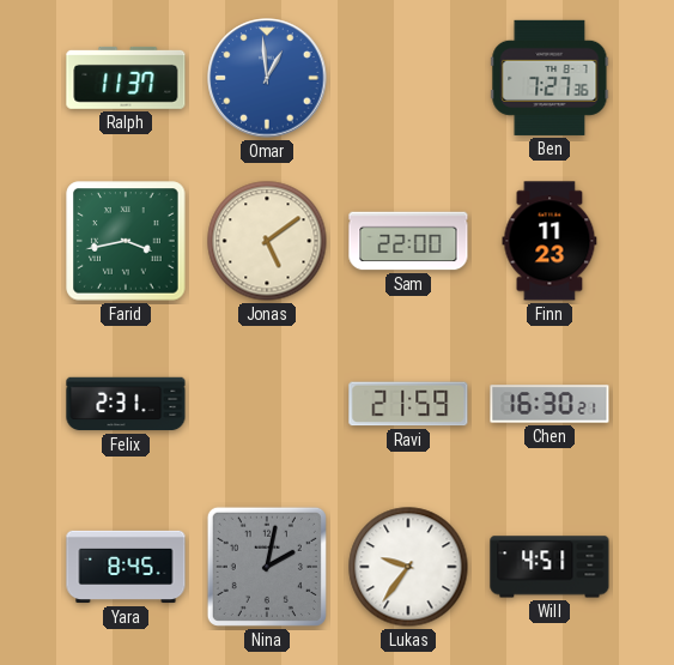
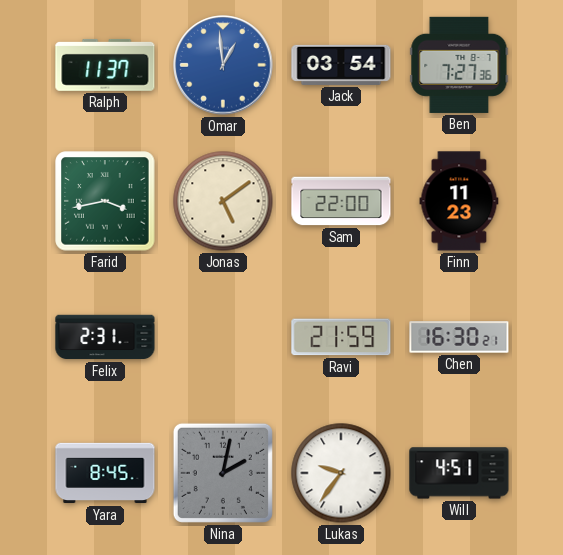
Jack: none -> 03:54 (341, 65)
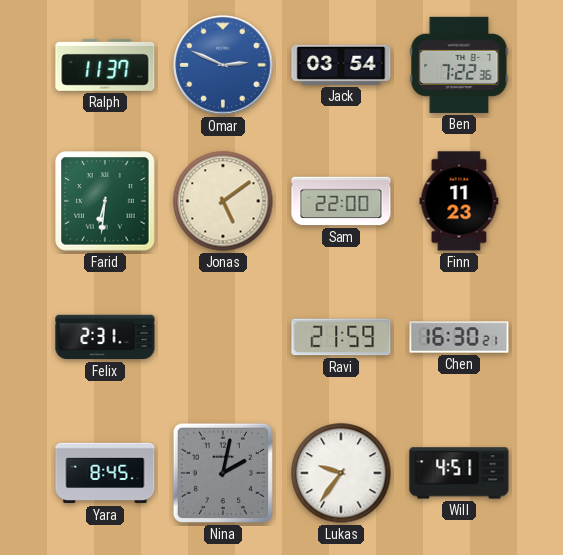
Omar: 12:59 -> 2:49 (223, 65)
Ben: 7:27 -> 7:22 (459, 65)
Farid: 3:43 -> 6:31 (105, 201)
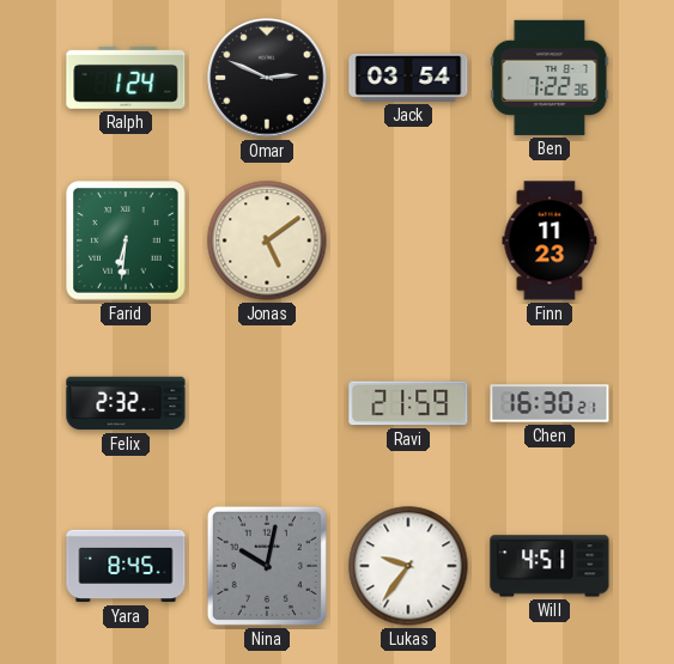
Ralph: 11:37 -> 1:24 (126, 78)
Omar dial: blue -> black (267, 78)
Sam: 22:00 -> none (341, 201)
Felix: 2:31 -> 2:32 (126, 403)
Nina: 2:02 -> 10:02 (267, 566)
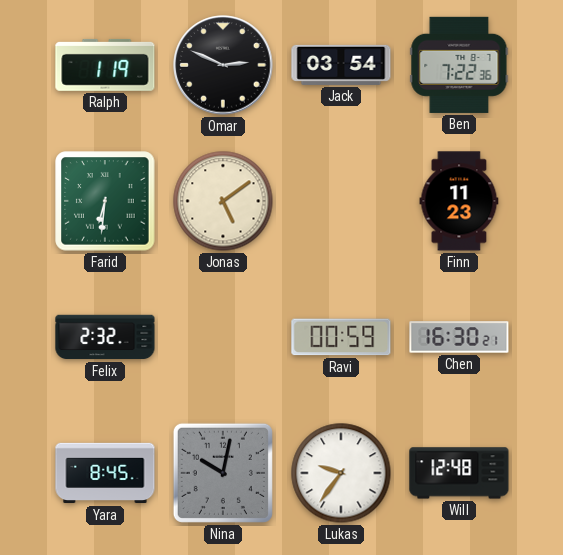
Ralph: 1:24 -> 1:19 (105, 65)
Ravi: 21:59 -> 00:59 (341, 337)
Will: 4:51 -> 12:48 (459, 473)
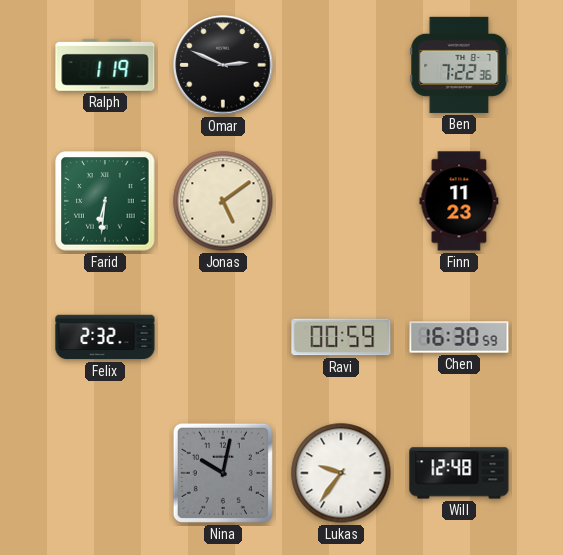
Jack: 03:54 -> none (341, 65)
Chen: 16:30:21 -> 16:30:59 (459, 337)
Yara: 8:45 -> none (105, 473)
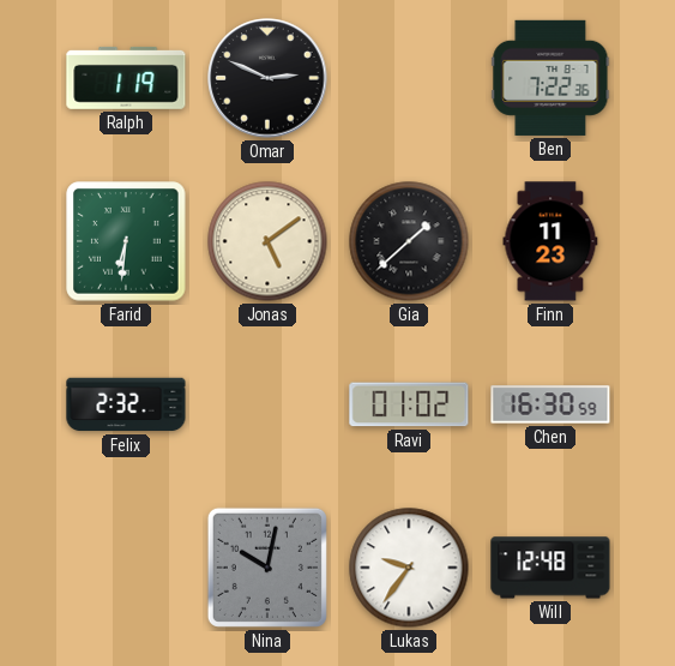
Gia: none -> 1:38 (409, 241)
Ravi: 00:59 -> 01:02 (409, 404)
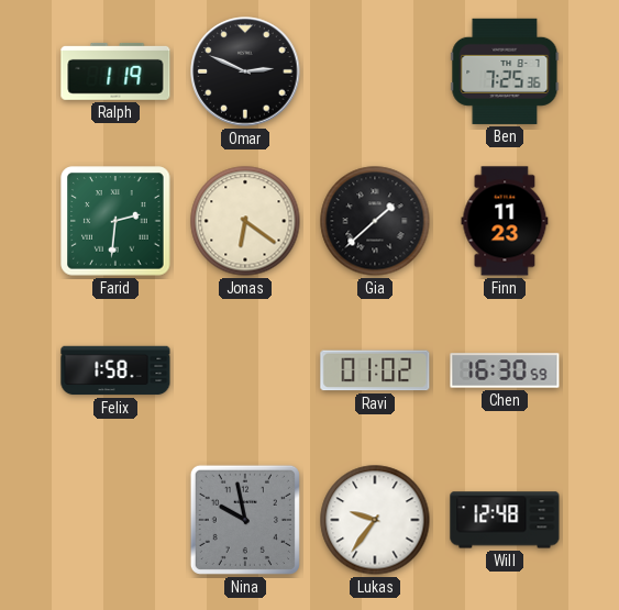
Ben: 7:22 -> 7:25 (505, 71)
Farid: 6:31 -> 2:31 (115, 221)
Jonas: 5:09 -> 6:21 (245, 221)
Felix: 2:32 -> 1:58 (115, 370)
Nina: 10:02 -> 9:58 (245, 520)
